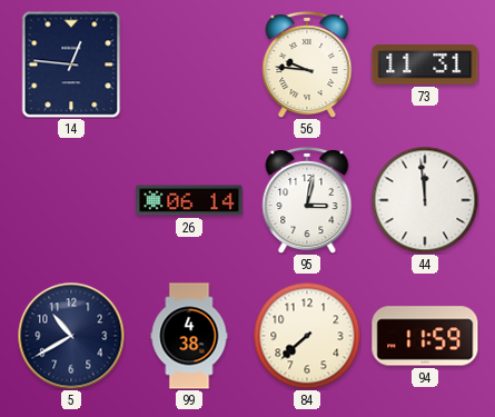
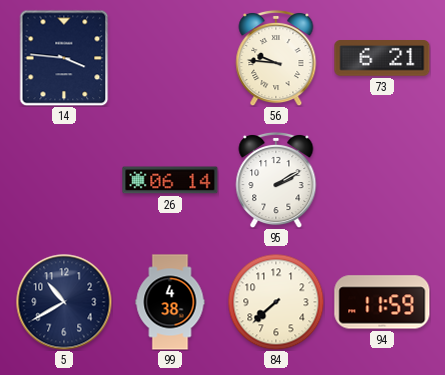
14: 12:46 -> 3:46 (64, 58)
73: 11:31 -> 6:21 (382, 59)
95: 3:02 -> 2:10 (276, 180)
44: 11:59 -> none (425, 200)
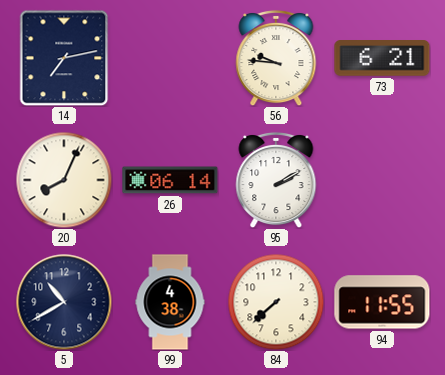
14: 3:46 -> 7:13 (64, 58)
20: none -> 8:04 (64, 180)
94: 11:59 -> 11:55 (382, 302)
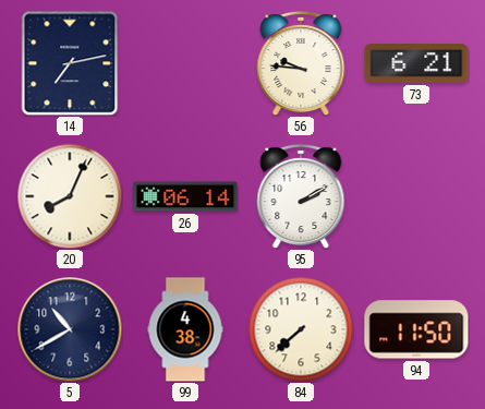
94: 11:55 -> 11:50 (416, 329)
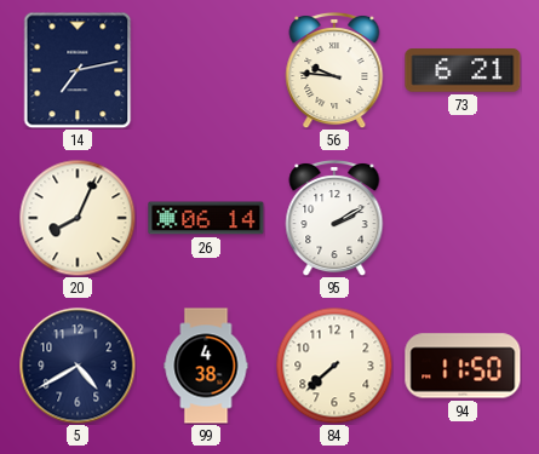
5: 10:40 -> 4:40 (78, 366)
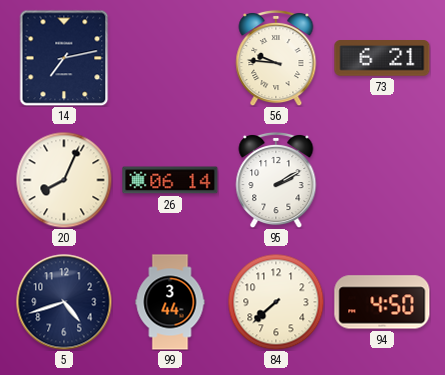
5: 4:40 -> 4:42 (64, 302)
99: 4:38 -> 3:44 (170, 302)
94: 11:50 -> 4:50 (382, 302)
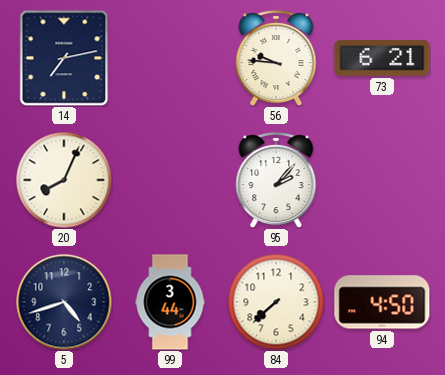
26: 06:14 -> none (170, 180)
95: 2:10 -> 2:07 (276, 180)
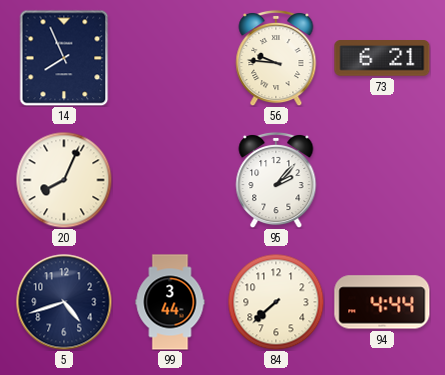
14: 7:13 -> 7:56 (64, 58)
94: 4:50 -> 4:44 (382, 302)
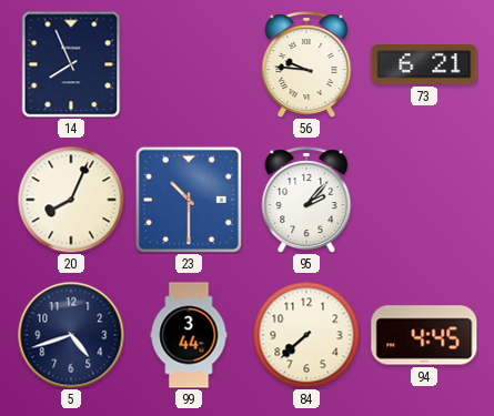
23: none -> 10:30 (189, 200)
94: 4:44 -> 4:45 (424, 335)
